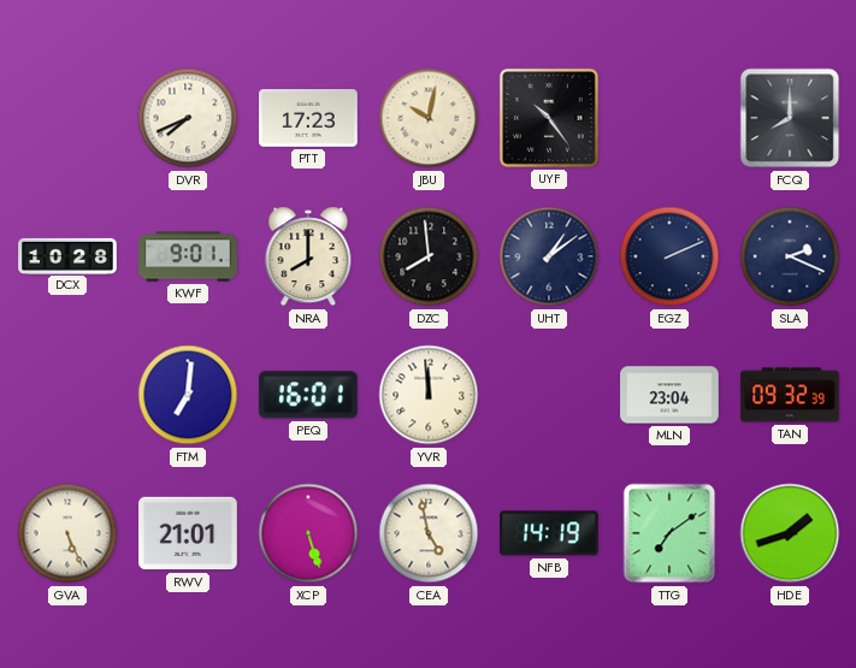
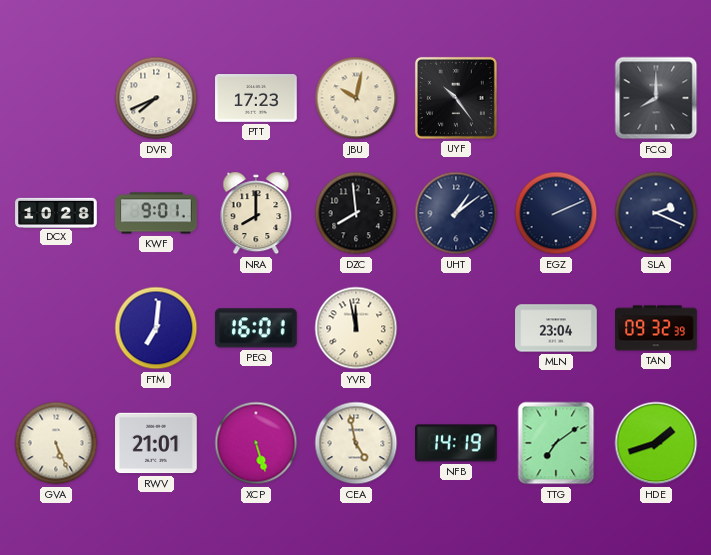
YVR: 11:59 -> 11:58 (356, 328)
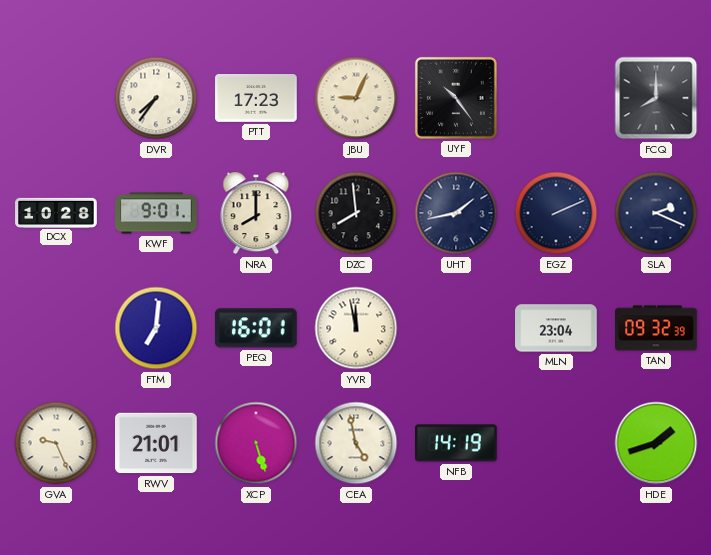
DVR: 7:41 -> 7:36 (156, 98)
JBU: 10:02 -> 9:04 (356, 98)
UHT: 1:09 -> 1:43 (456, 213)
GVA: 5:26 -> 9:26 (56, 443)
TTG: 7:09 -> none (556, 443)
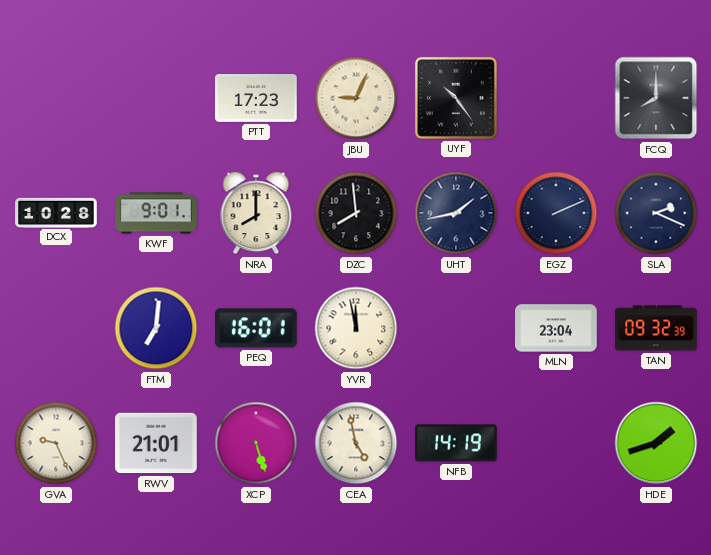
DVR: 7:36 -> none (156, 98)
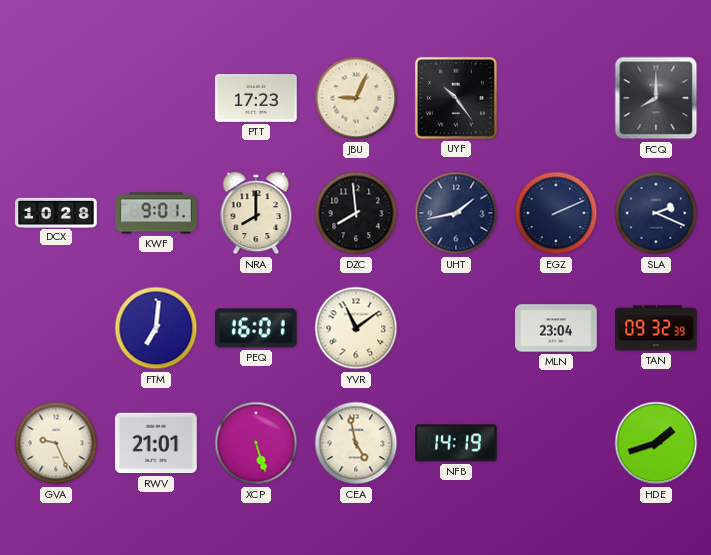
YVR: 11:58 -> 11:09 (356, 328)
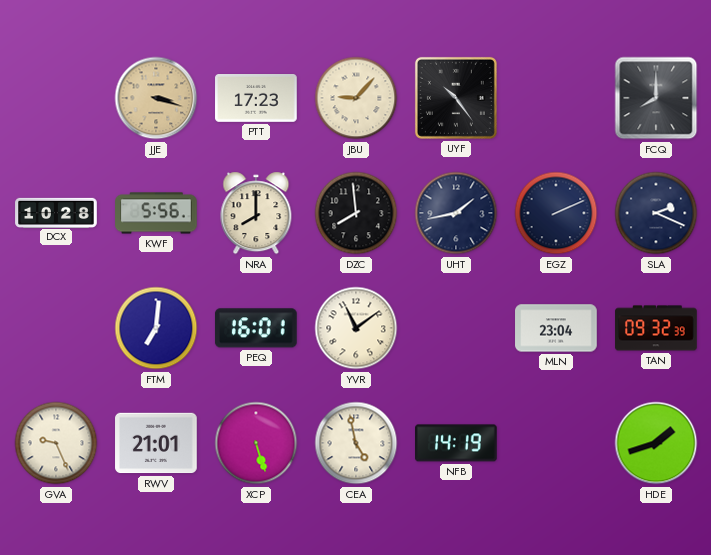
JJE: none -> 3:18 (156, 98)
JBU: 9:04 -> 9:07 (356, 98)
KWF: 9:01 -> 5:56 (156, 213)
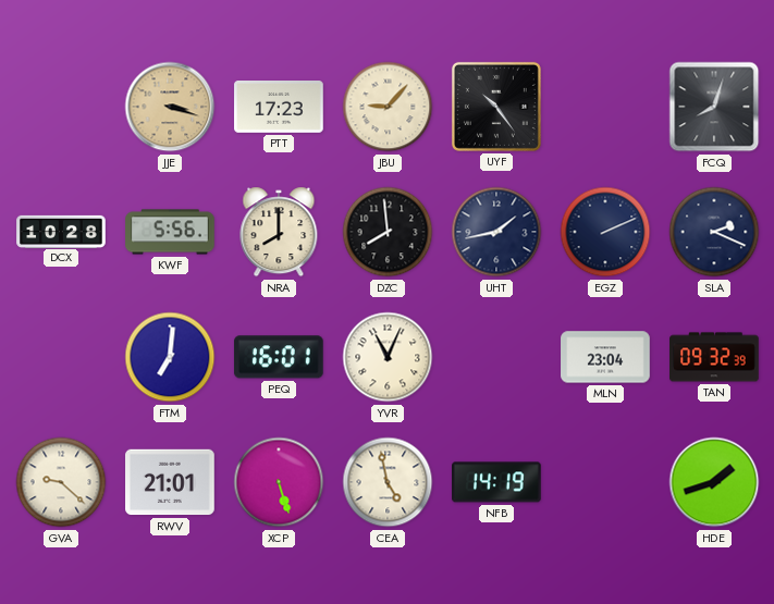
FCQ: 8:00 -> 8:03 (714, 107)
YVR: 11:09 -> 11:04 (388, 357)
GVA: 9:26 -> 9:22 (61, 482)
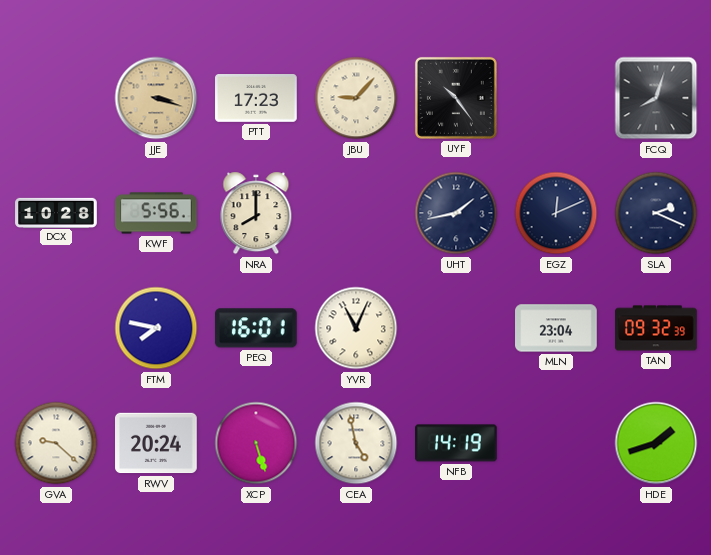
DZC: 7:59 -> none (388, 232)
EGZ: 2:11 -> 12:11 (556, 213)
FTM: 7:01 -> 7:47 (156, 328)
RWV: 21:01 -> 20:24 (156, 443)
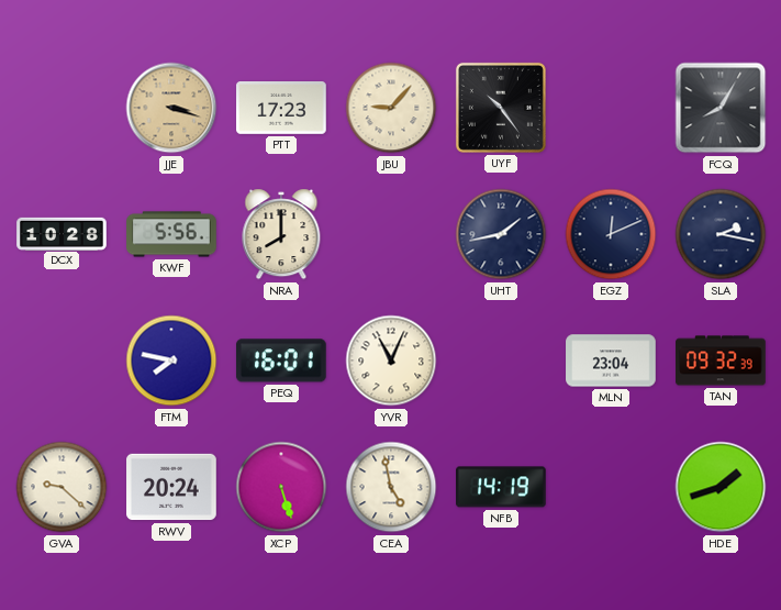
FCQ: 8:03 -> 8:05 (721, 108)
SLA: 2:19 -> 2:17 (721, 234)
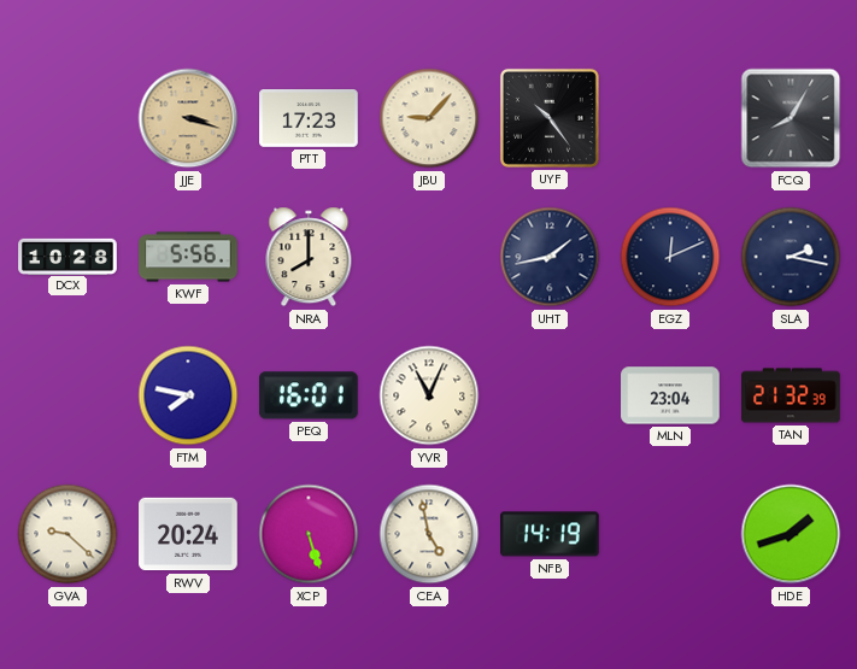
TAN: 09:32 -> 21:32 (791, 395)
